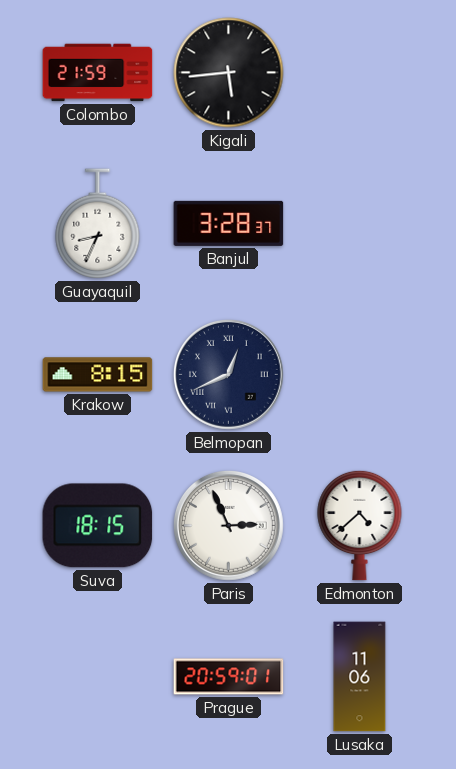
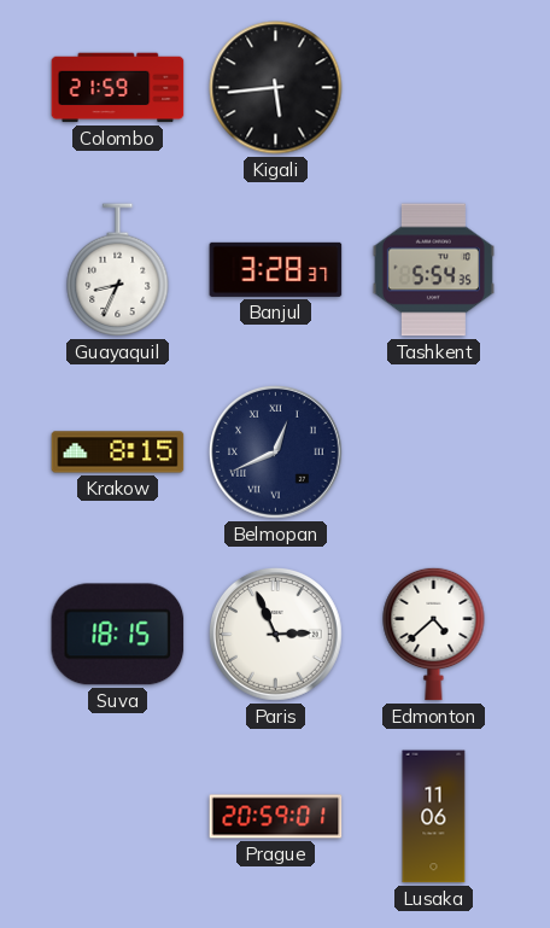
Tashkent: none -> 5:54 (433, 270)
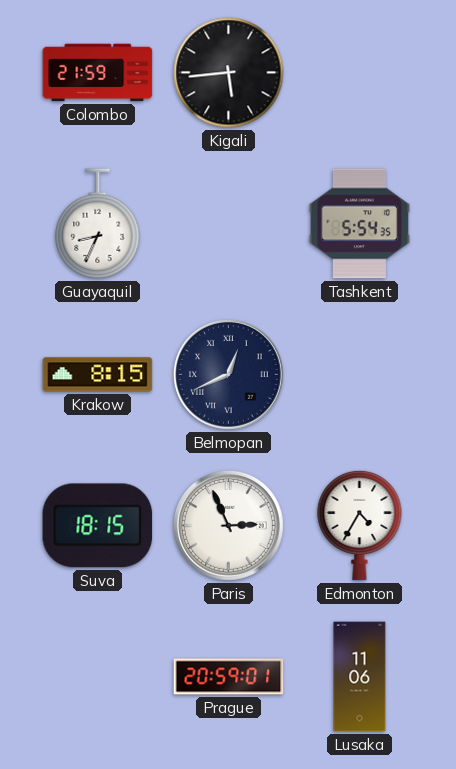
Banjul: 3:28 -> none (276, 269)
Edmonton: 4:38 -> 4:35 (360, 525)
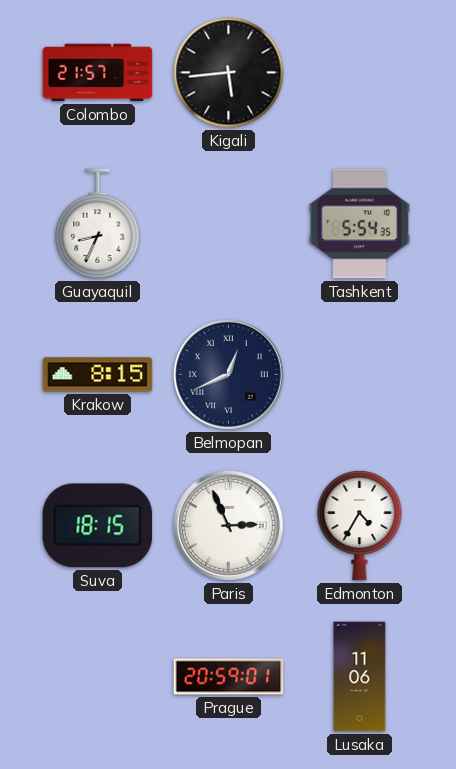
Colombo: 21:59 -> 21:57 (98, 73)
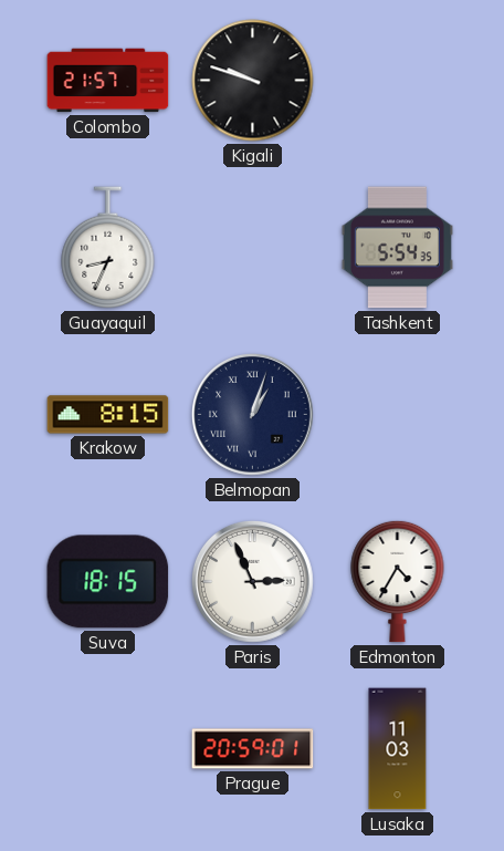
Kigali: 5:44 -> 9:48 (253, 81)
Belmopan: 12:41 -> 1:03 (253, 415)
Lusaka: 11:06 -> 11:03 (398, 749)
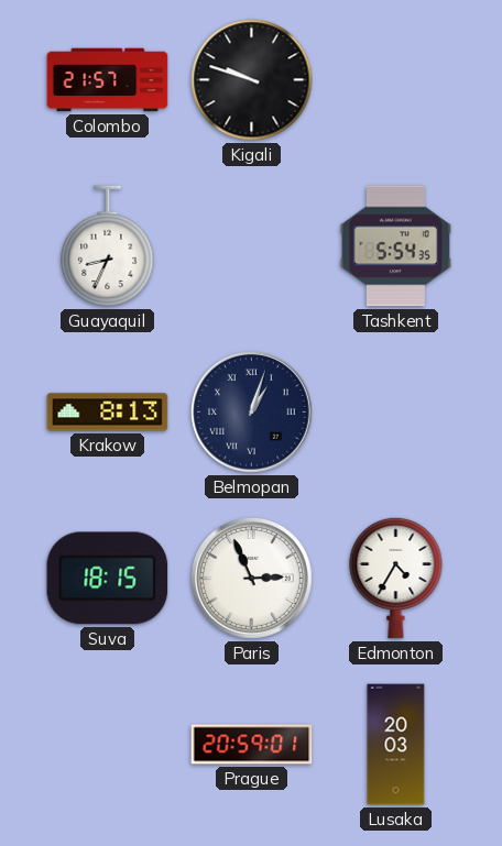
Krakow: 8:15 -> 8:13 (108, 413)
Lusaka: 11:03 -> 20:03 (396, 745)
